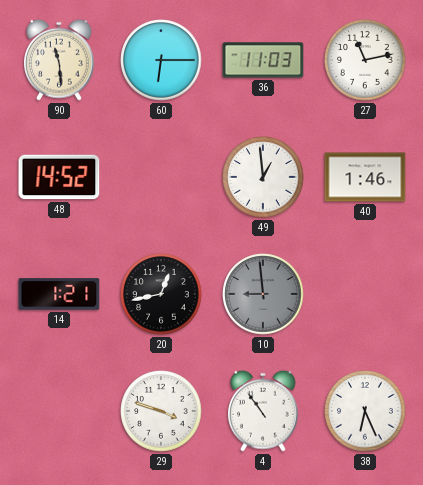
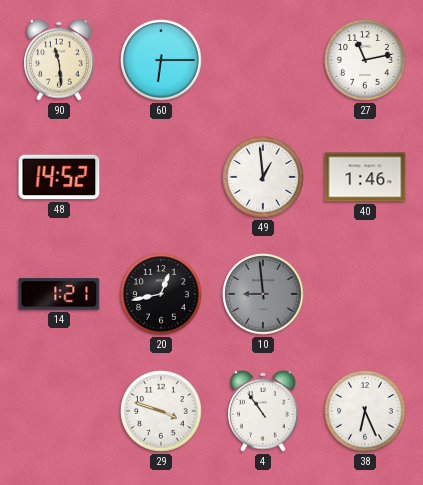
36: 11:03 -> none (263, 60)
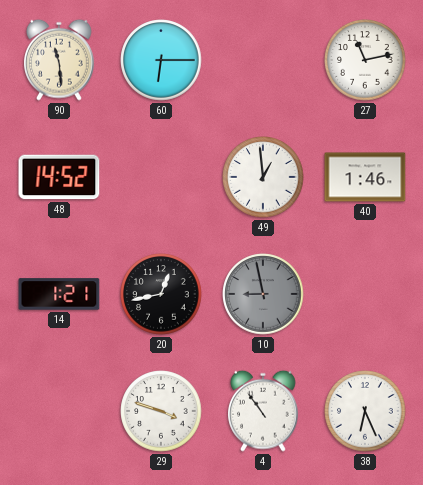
10: 8:59 -> 8:58 (263, 294)
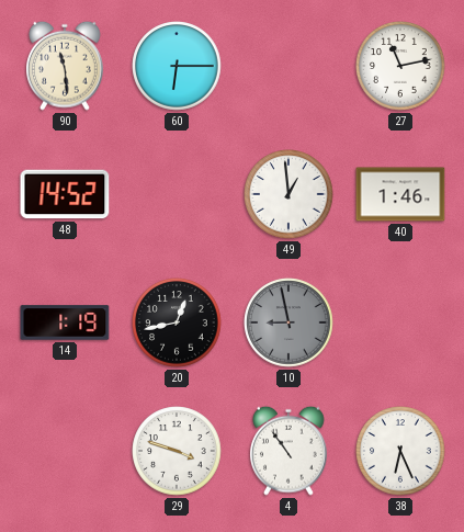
14: 1:21 -> 1:19 (65, 322)
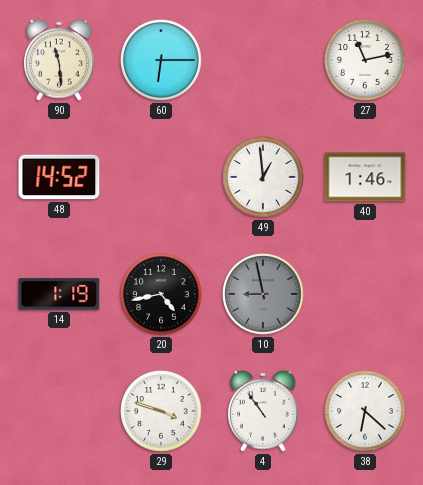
20: 12:43 -> 4:43 (161, 294)
38: 6:26 -> 6:22 (365, 411)
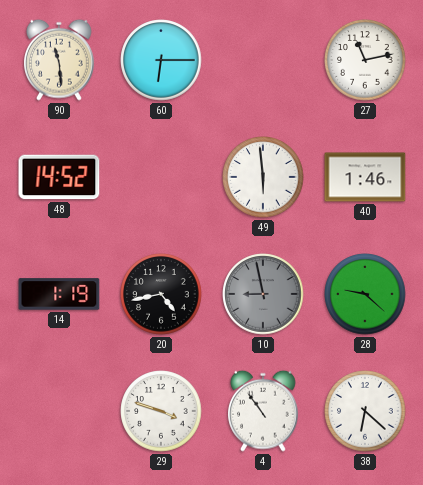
49: 12:59 -> 5:59 (263, 177)
28: none -> 9:22 (365, 294)
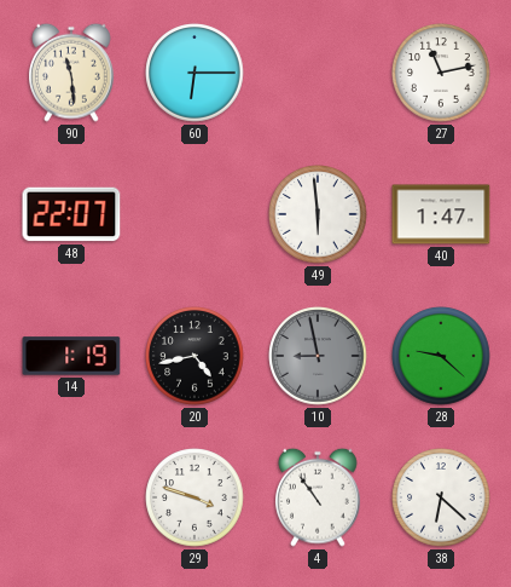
48: 14:52 -> 22:07 (71, 214)
40: 1:46 -> 1:47 (441, 214)
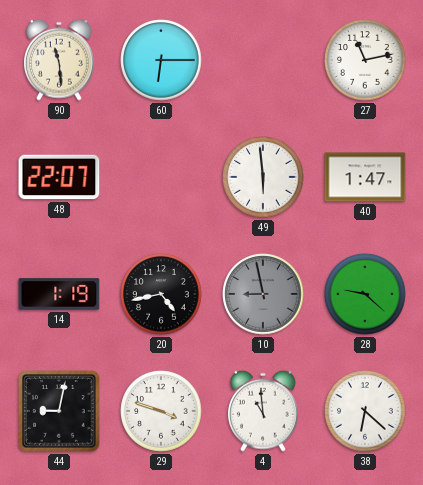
44: none -> 9:02 (59, 411)
4: 10:54 -> 10:59 (264, 411)
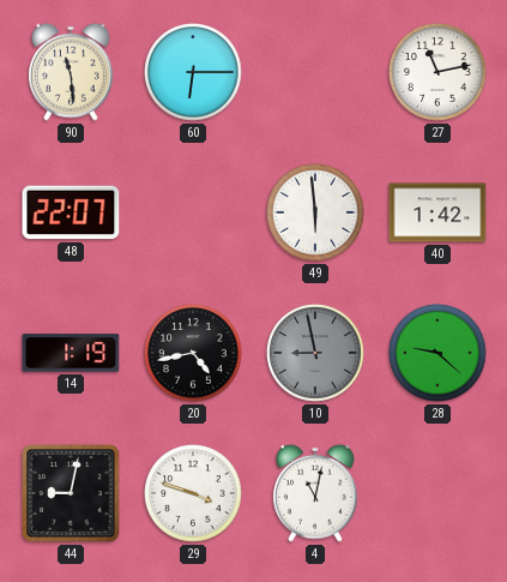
40: 1:47 -> 1:42 (437, 212)
4: 10:59 -> 11:02 (316, 493)
38: 6:22 -> none (365, 411)
